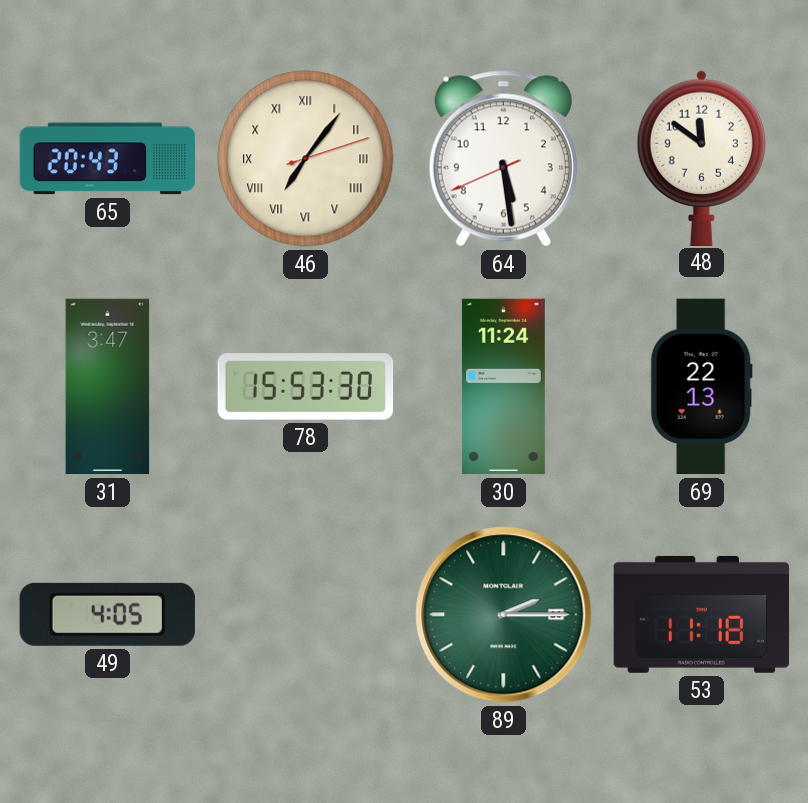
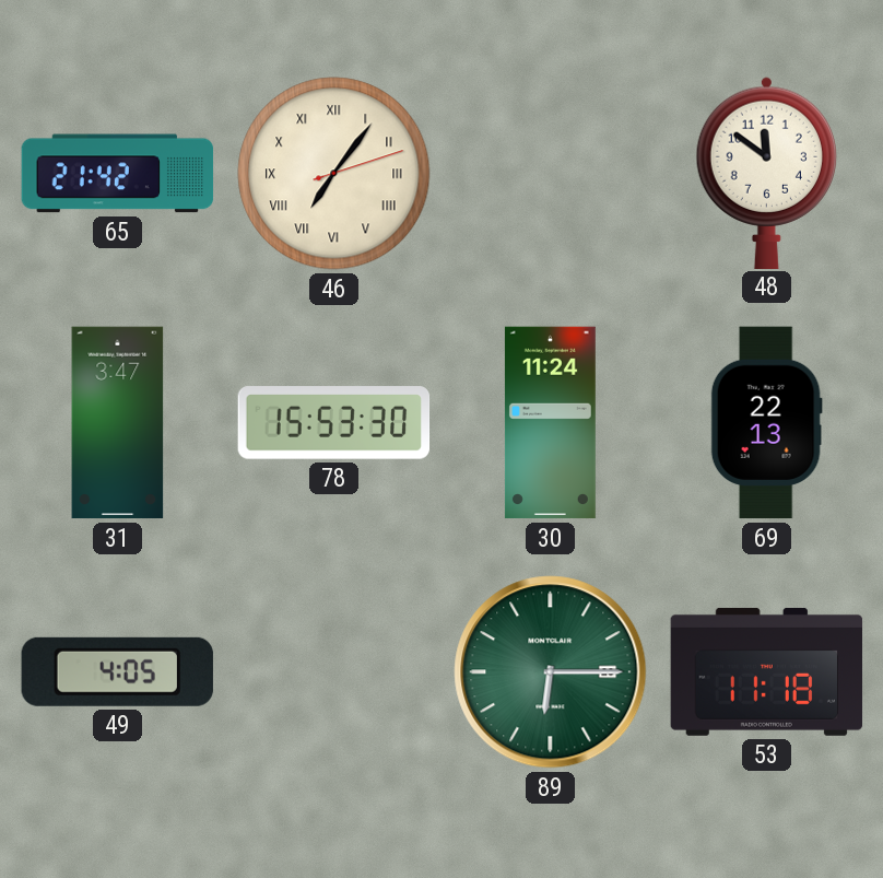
65: 20:43 -> 21:42 (118, 174)
64: 5:28 -> none (503, 159)
89: 2:15 -> 6:15 (551, 672)
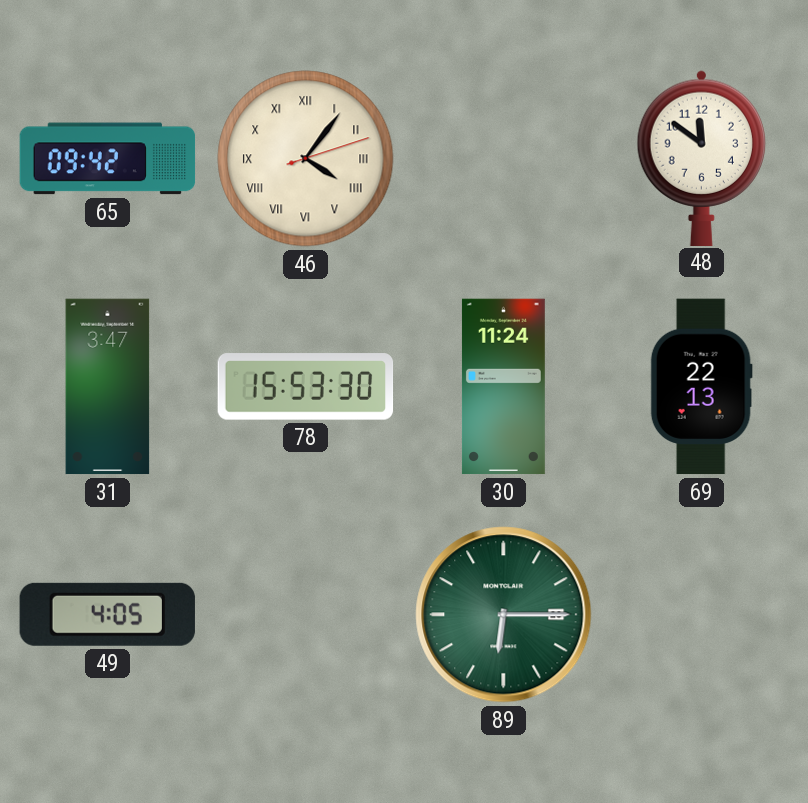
65: 21:42 -> 09:42 (108, 159)
46: 7:06 -> 4:06 (306, 159)
53: 11:18 -> none (767, 671)
